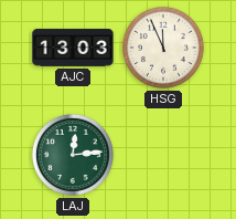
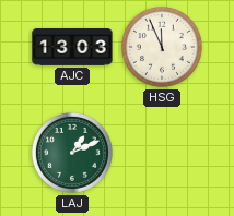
LAJ: 12:14 -> 1:11 (72, 153)
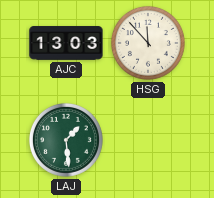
HSG: 11:56 -> 11:53 (148, 43)
LAJ: 1:11 -> 1:29 (66, 140)
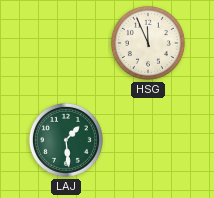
AJC: 13:03 -> none (66, 43)
HSG: 11:53 -> 11:56 (148, 43)
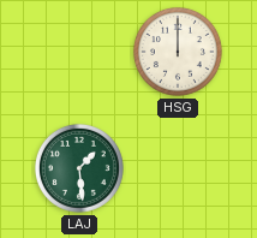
HSG: 11:56 -> 12:00 (178, 52)
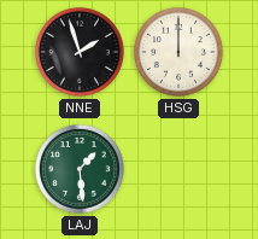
NNE: none -> 1:57 (80, 52)
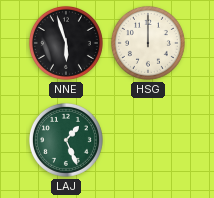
NNE: 1:57 -> 5:57 (66, 43)
LAJ: 1:29 -> 1:26 (66, 140)
